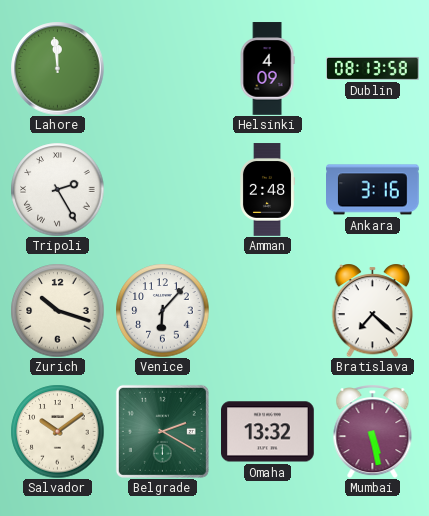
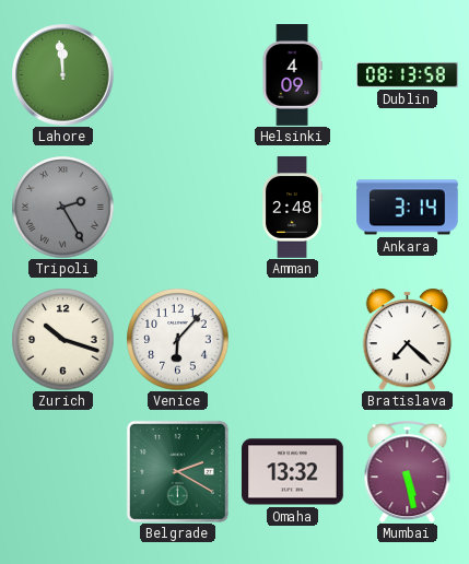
Tripoli dial: white -> grey (62, 207)
Ankara: 3:16 -> 3:14 (408, 208)
Salvador: 10:09 -> none (57, 431)
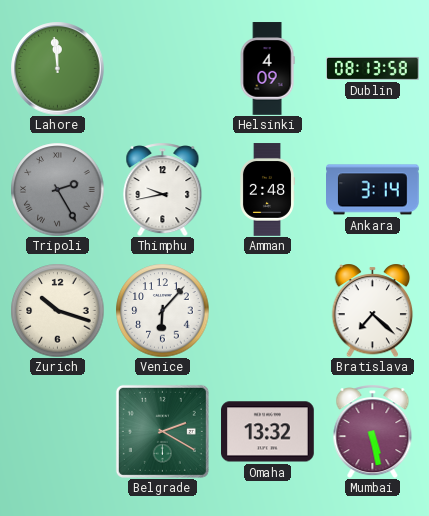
Thimphu: none -> 9:43 (163, 189)
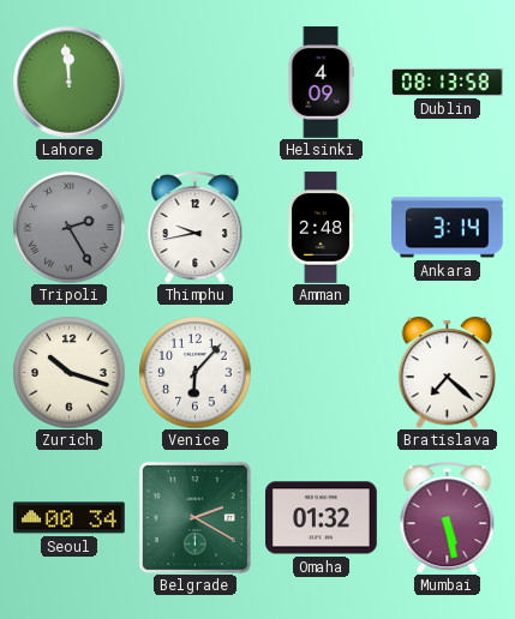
Seoul: none -> 00:34 (70, 518)
Omaha: 13:32 -> 01:32 (322, 518)
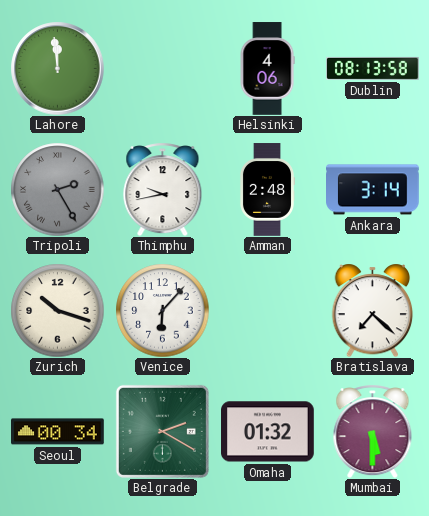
Helsinki: 4:09 -> 4:06 (267, 69)
Mumbai: 5:28 -> 5:30 (373, 431)
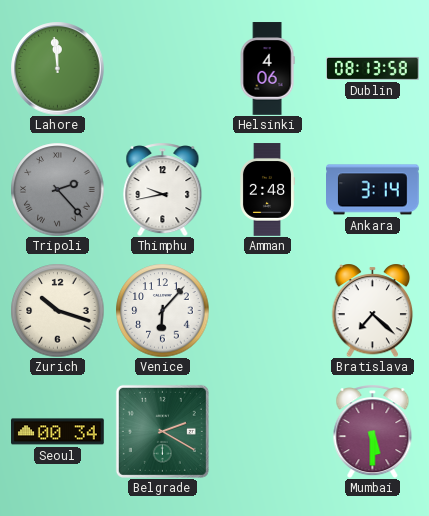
Tripoli: 2:25 -> 2:23 (57, 189)
Omaha: 01:32 -> none (268, 432)
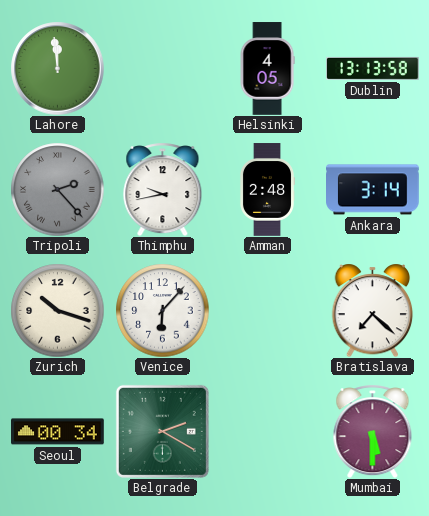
Helsinki: 4:06 -> 4:05 (267, 69)
Dublin: 08:13 -> 13:13 (373, 68)
